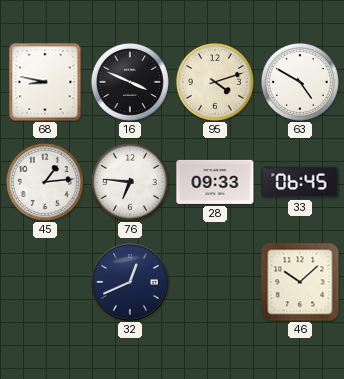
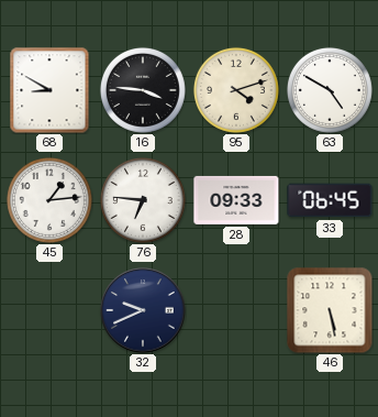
68: 8:47 -> 8:50 (49, 90)
16: 3:49 -> 3:46 (143, 90)
32: 12:41 -> 9:41 (143, 310)
46: 10:08 -> 5:28 (330, 310)
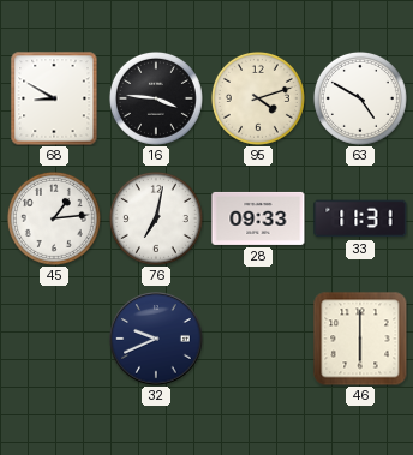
76: 6:46 -> 7:02 (156, 218)
33: 06:45 -> 11:31 (360, 218)
46: 5:28 -> 6:00 (360, 339)
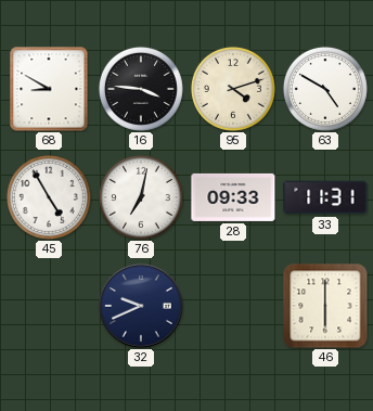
45: 1:14 -> 4:55 (49, 197)
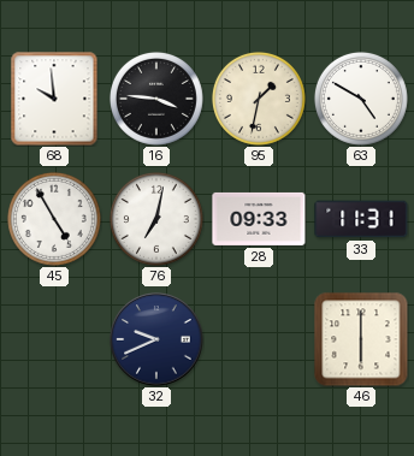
68: 8:50 -> 9:59 (54, 99)
95: 4:12 -> 1:32 (259, 99)
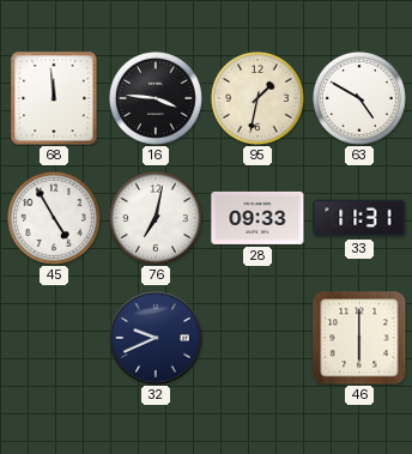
68: 9:59 -> 11:59 (54, 98)
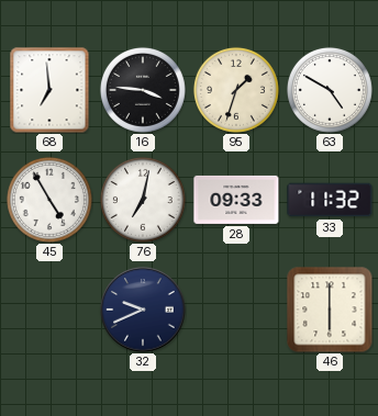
68: 11:59 -> 6:59 (49, 90)
95: 1:32 -> 1:33 (236, 90)
33: 11:31 -> 11:32 (330, 200)
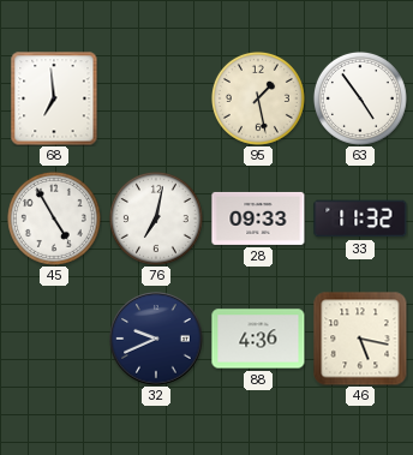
16: 3:46 -> none (143, 90)
95: 1:33 -> 1:28 (258, 98)
63: 4:50 -> 4:54 (360, 98)
88: none -> 4:36 (258, 339)
46: 6:00 -> 5:17 (360, 339)
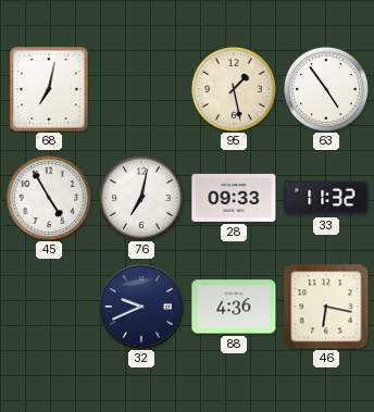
68: 6:59 -> 7:02 (49, 89)
46: 5:17 -> 6:17 (326, 307)
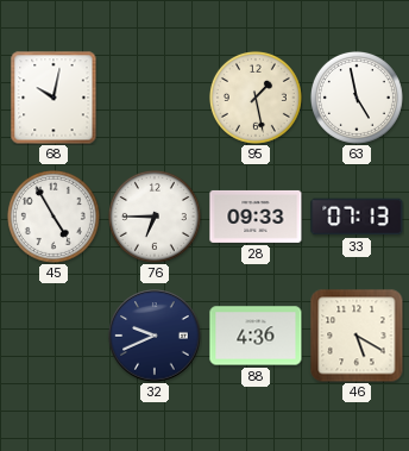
68: 7:02 -> 10:02 (54, 98)
63: 4:54 -> 4:58 (357, 98)
76: 7:02 -> 6:45 (155, 217)
33: 11:32 -> 07:13 (357, 217)
46: 6:17 -> 5:20 (357, 336)
